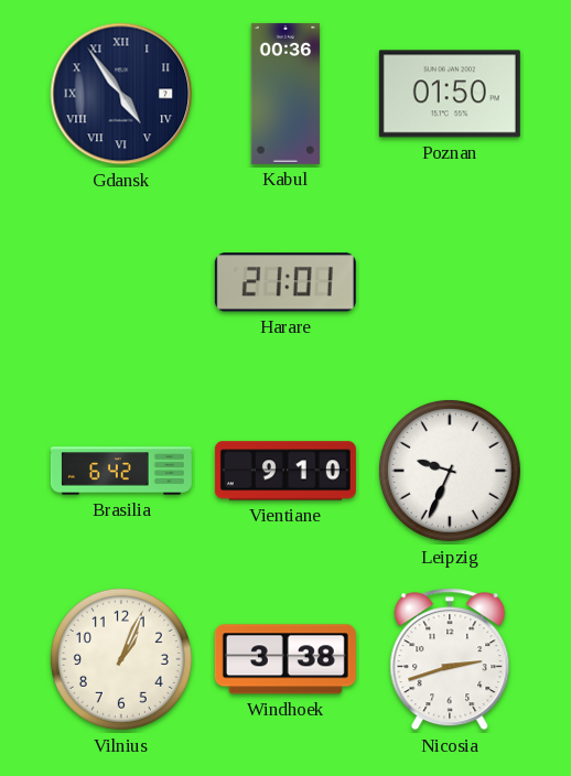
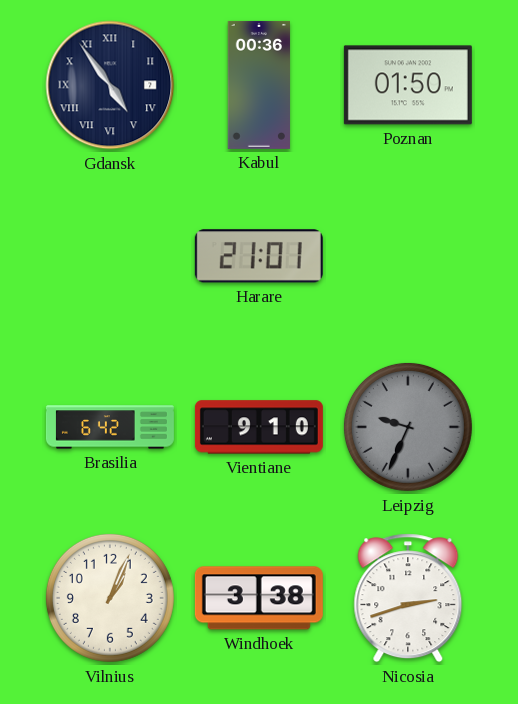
Leipzig dial: white -> grey (408, 427)
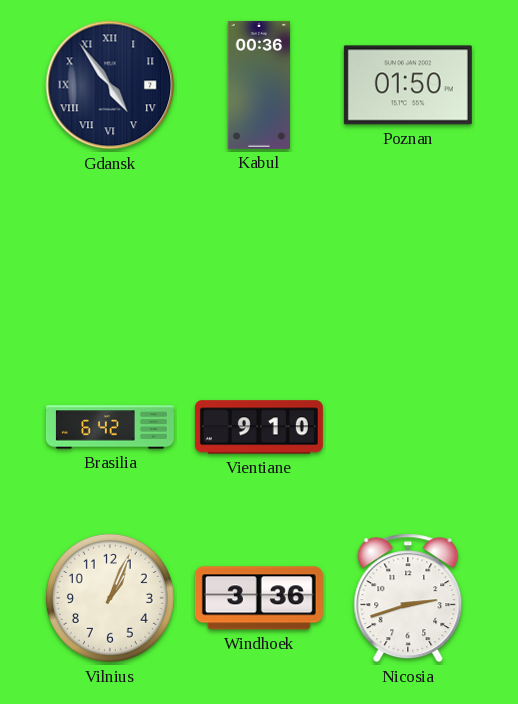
Harare: 21:01 -> none (259, 256)
Leipzig: 9:34 -> none (408, 427)
Windhoek: 3:38 -> 3:36 (259, 598)
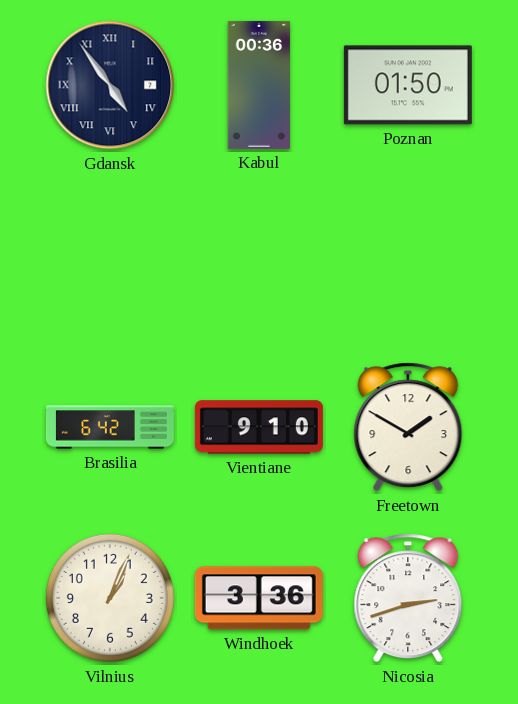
Freetown: none -> 1:50 (408, 427)
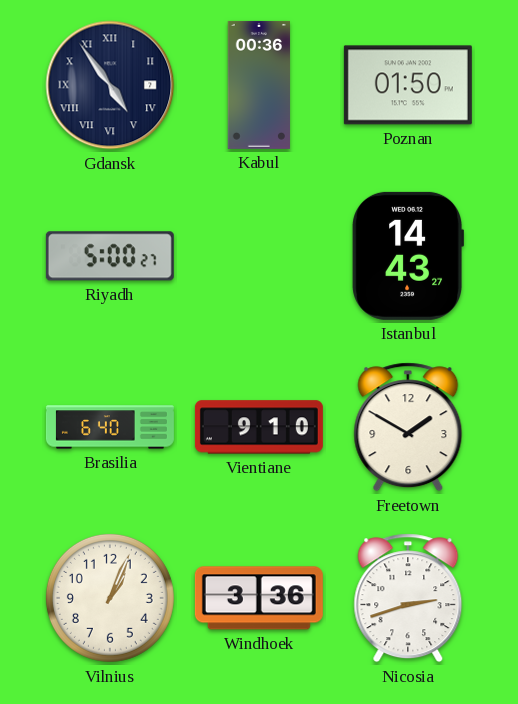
Riyadh: none -> 5:00 (110, 256)
Istanbul: none -> 14:43 (407, 256)
Brasilia: 6:42 -> 6:40 (110, 427)
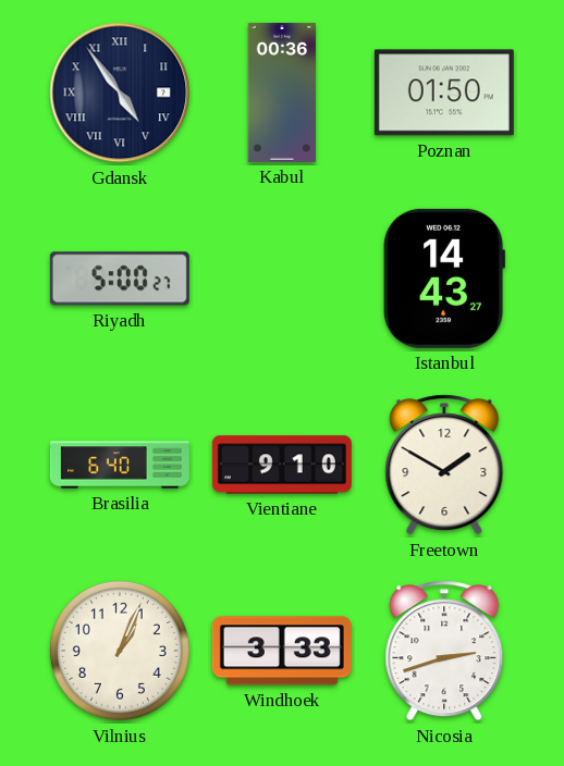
Windhoek: 3:36 -> 3:33 (282, 651)
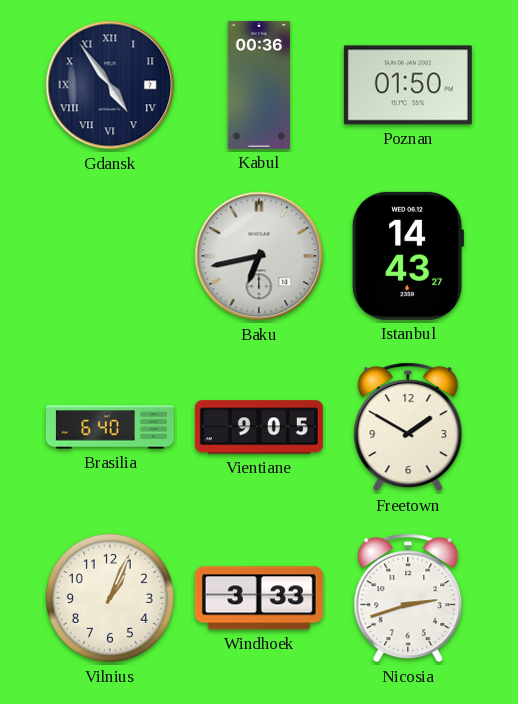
Riyadh: 5:00 -> none (120, 279)
Baku: none -> 6:43 (259, 256)
Vientiane: 9:10 -> 9:05 (259, 427)
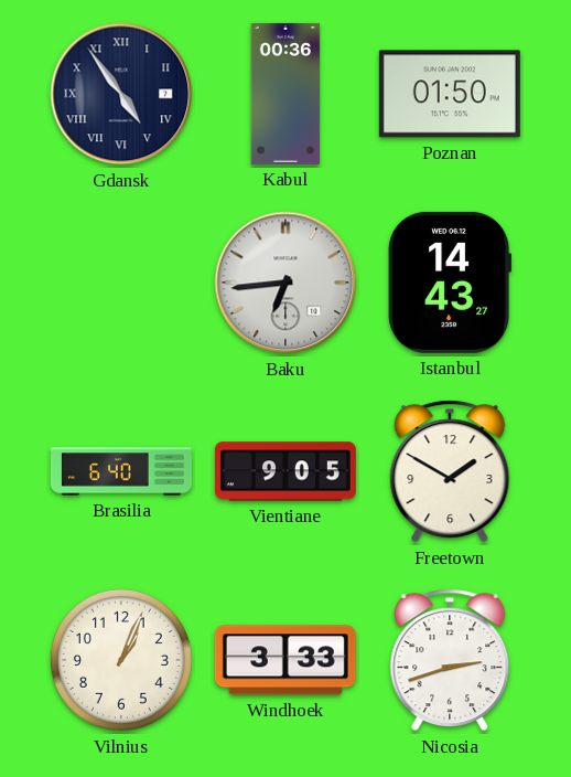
Baku: 6:43 -> 6:44 (285, 283)
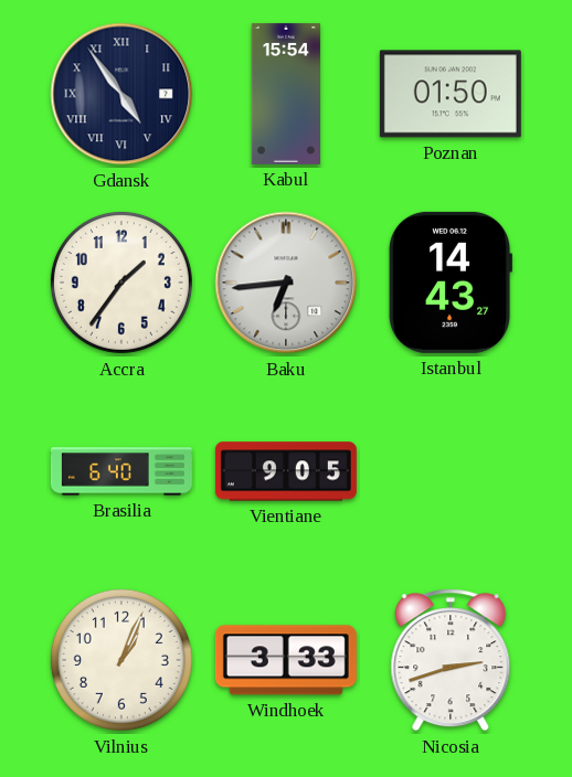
Kabul: 00:36 -> 15:54 (285, 94)
Accra: none -> 1:36 (121, 283)
Freetown: 1:50 -> none (450, 471)
